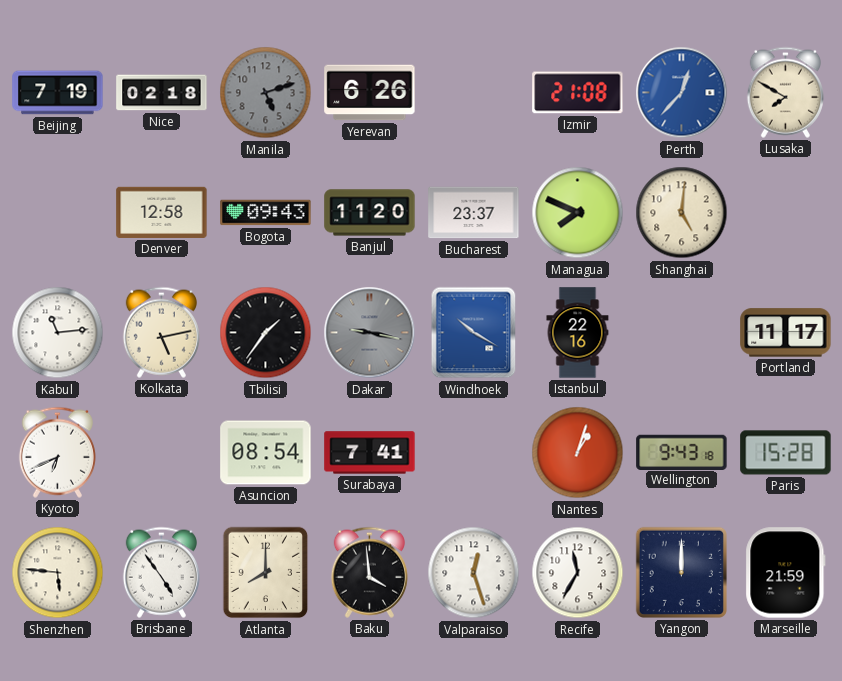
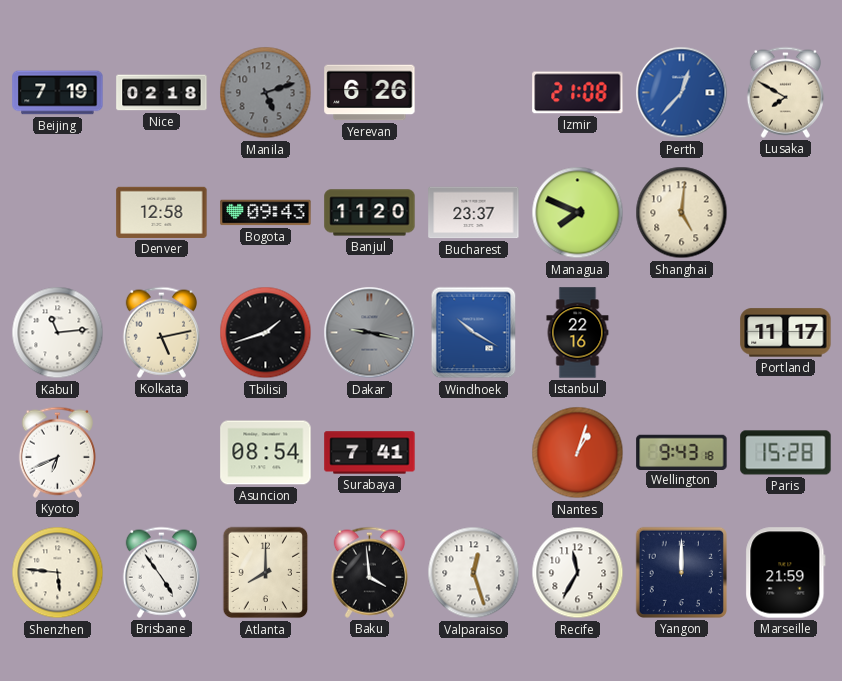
Tbilisi: 1:36 -> 1:42 (266, 333)
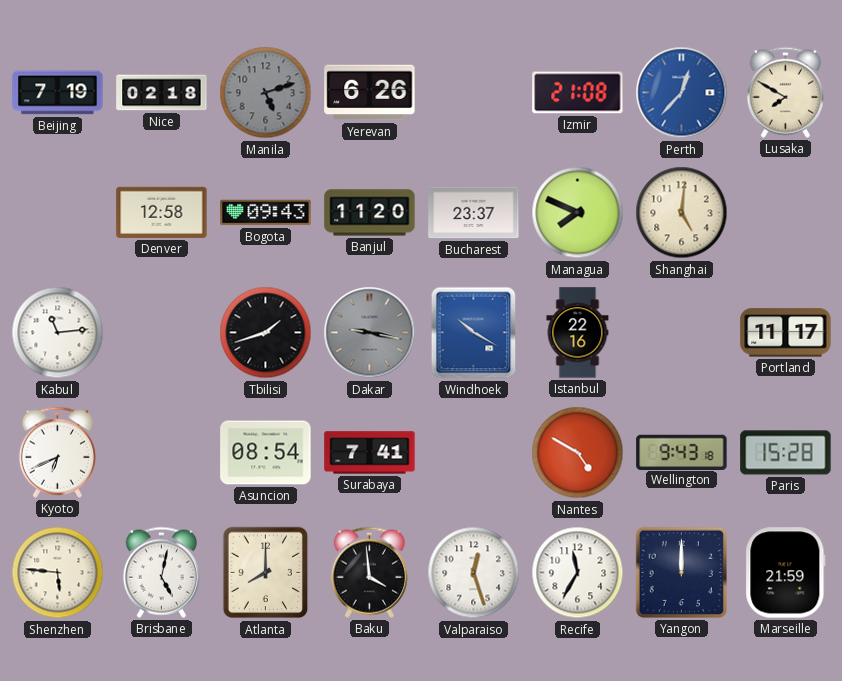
Kolkata: 5:13 -> none (161, 332)
Nantes: 1:03 -> 4:50 (578, 453)
Brisbane: 4:54 -> 5:02 (161, 572)
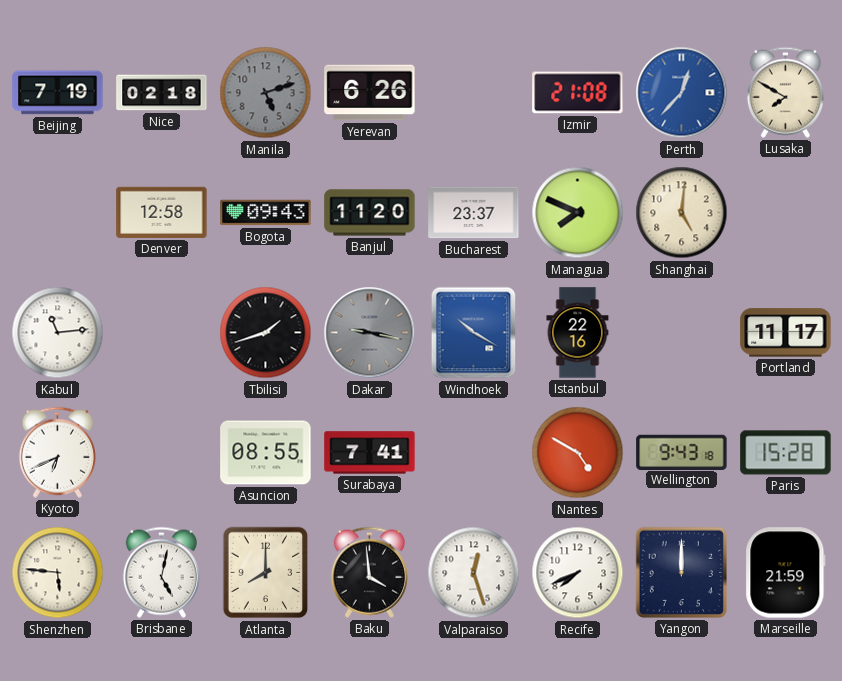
Asuncion: 08:54 -> 08:55 (266, 453)
Recife: 11:35 -> 7:41 (578, 573)
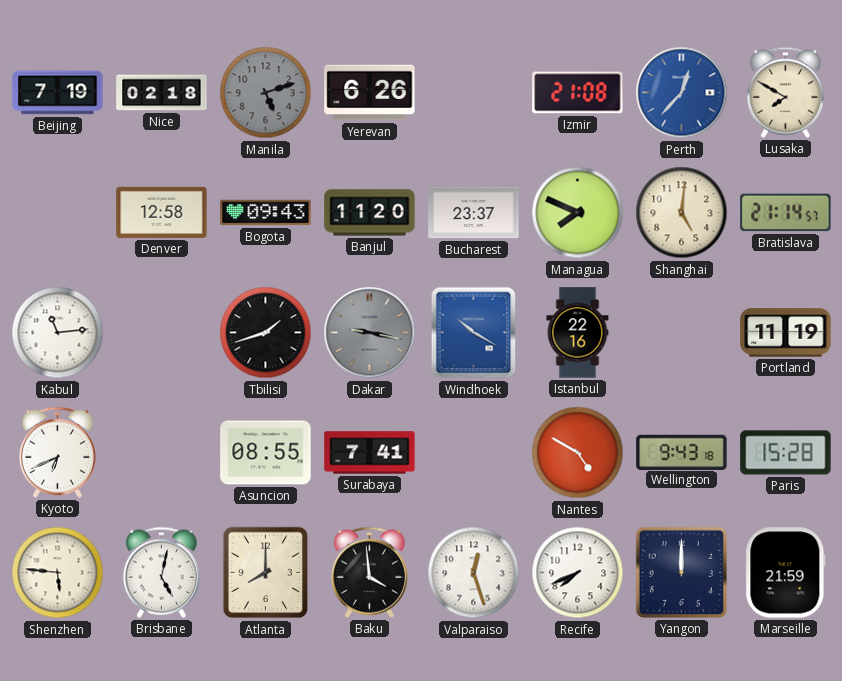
Bratislava: none -> 21:14 (786, 213)
Portland: 11:17 -> 11:19 (786, 333)
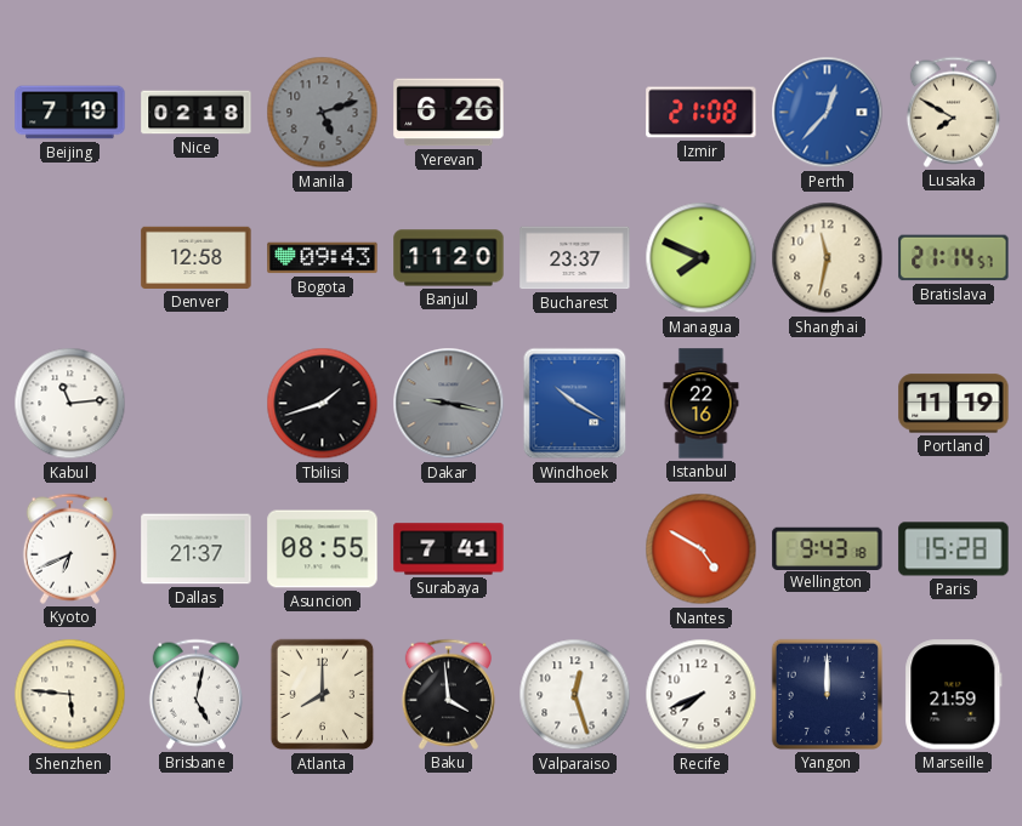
Shanghai: 5:01 -> 11:32 (828, 258)
Dallas: none -> 21:37 (197, 549)
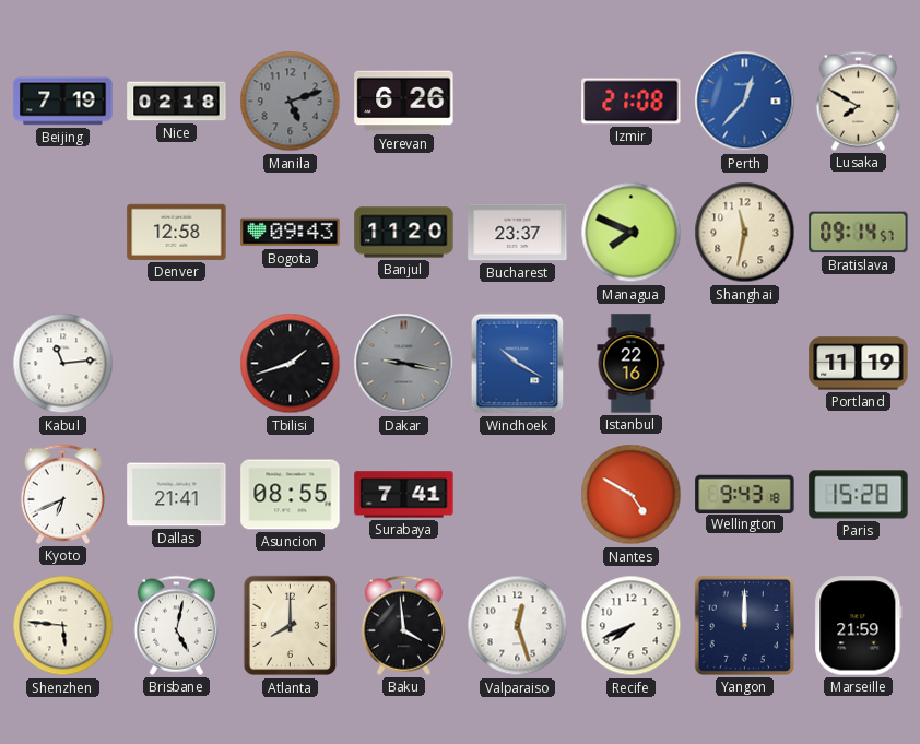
Bratislava: 21:14 -> 09:14 (859, 233)
Dallas: 21:37 -> 21:41 (177, 495)
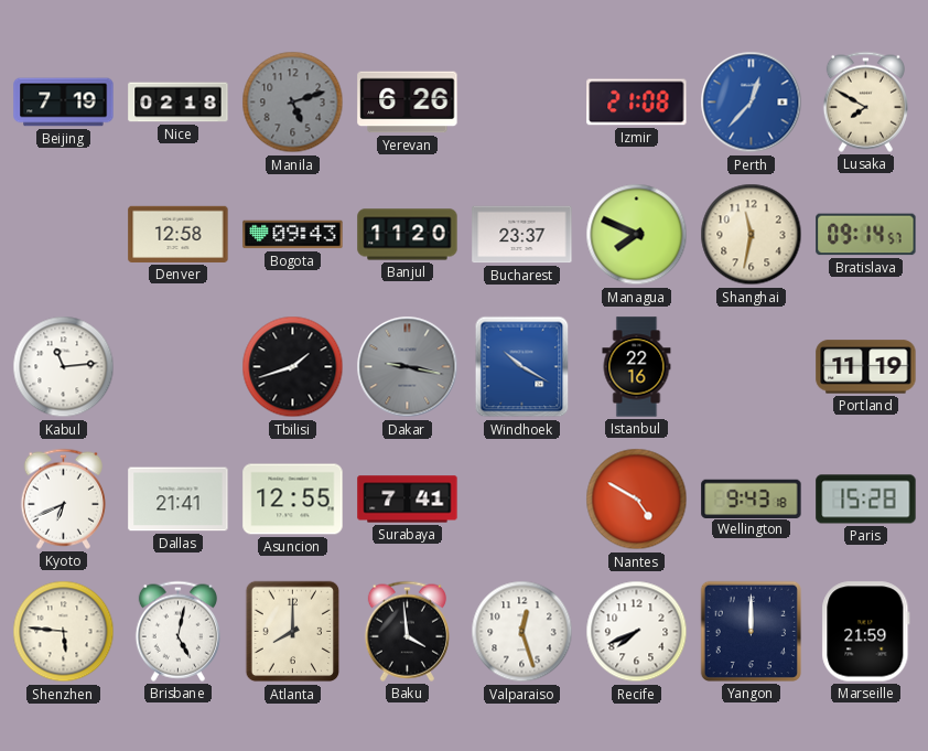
Asuncion: 08:55 -> 12:55 (293, 500)
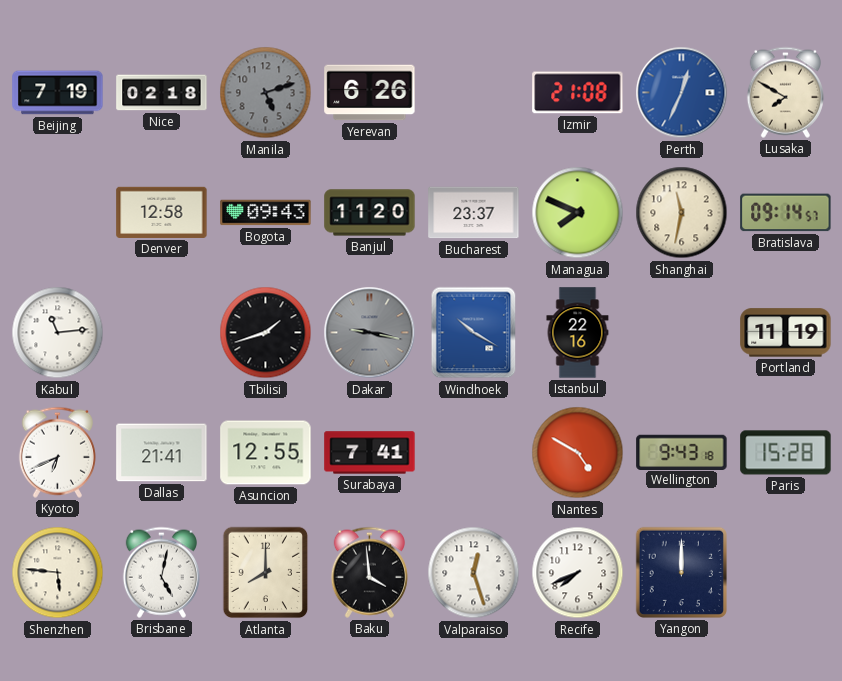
Perth: 12:37 -> 12:34 (682, 93)
Marseille: 21:59 -> none (866, 632)
